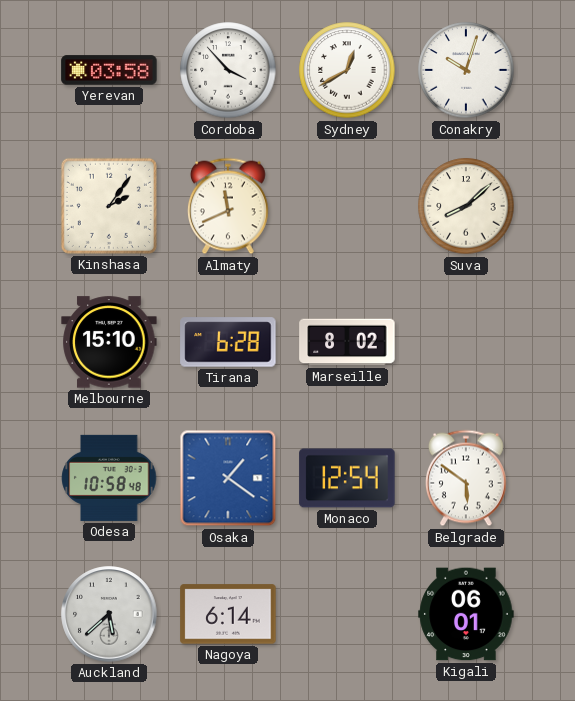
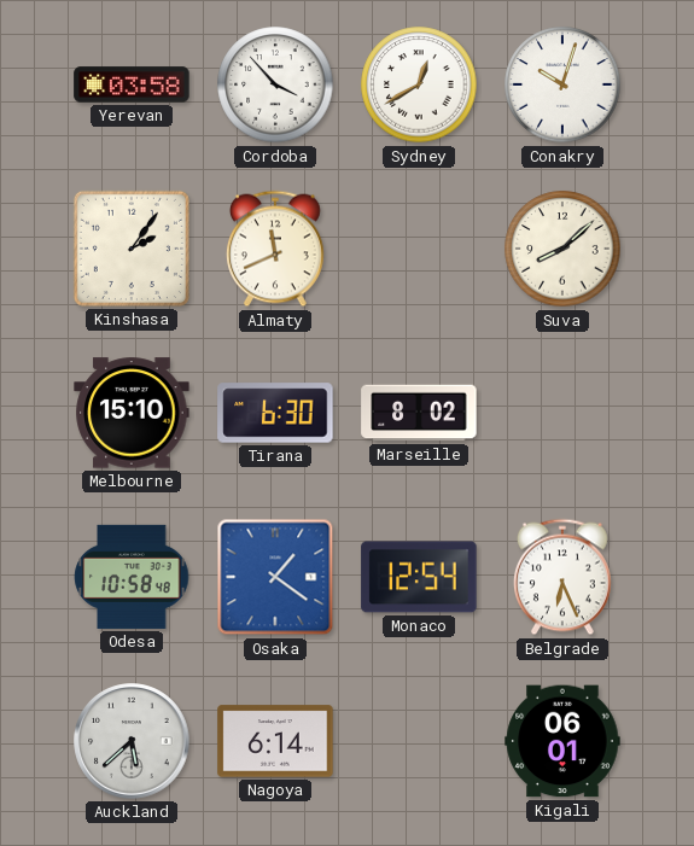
Tirana: 6:28 -> 6:30 (275, 413)
Belgrade: 5:51 -> 6:26 (562, 577)
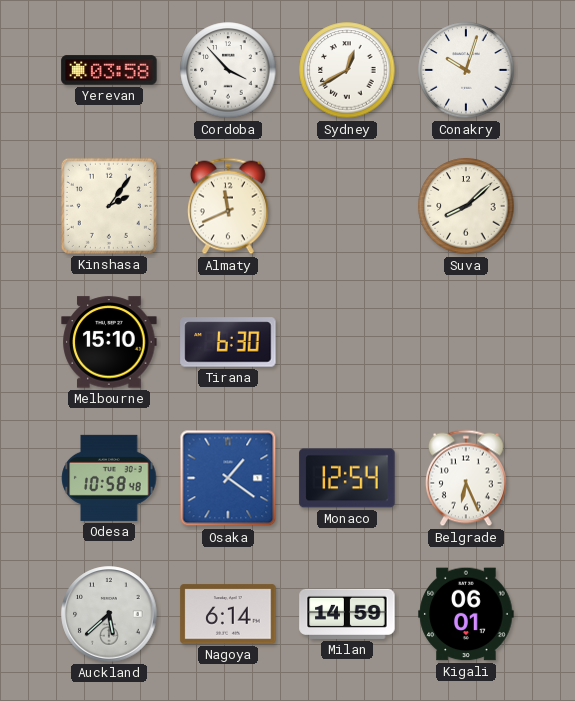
Marseille: 8:02 -> none (419, 413)
Milan: none -> 14:59 (347, 614)
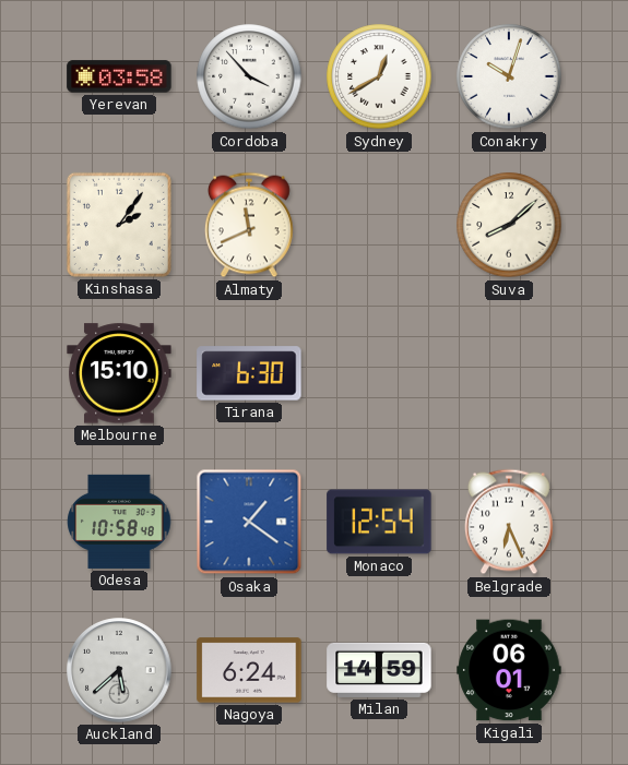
Nagoya: 6:14 -> 6:24 (249, 670)
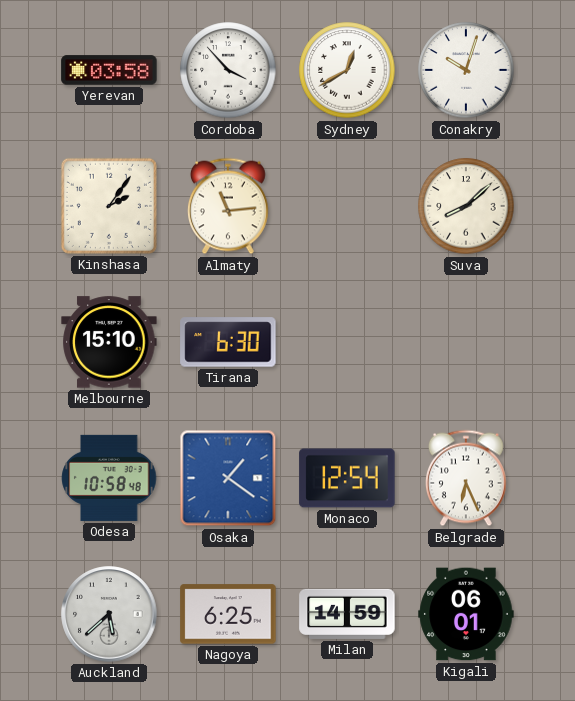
Almaty: 11:41 -> 11:14 (228, 206)
Nagoya: 6:24 -> 6:25 (228, 614)
